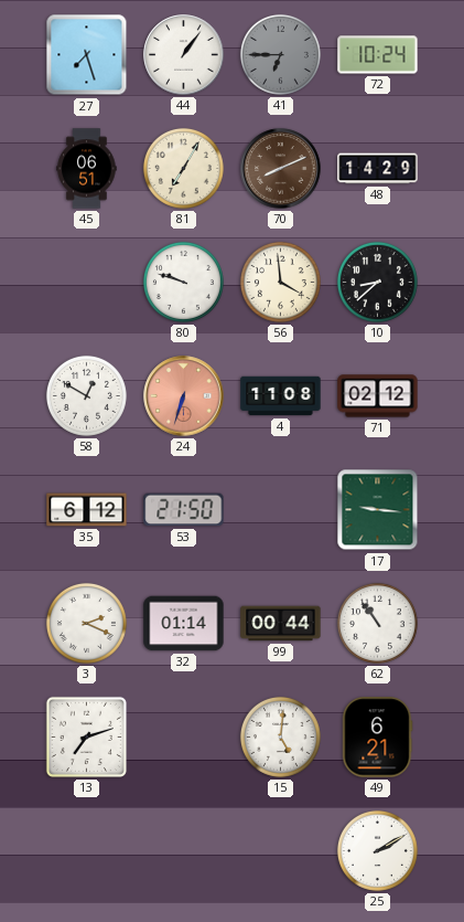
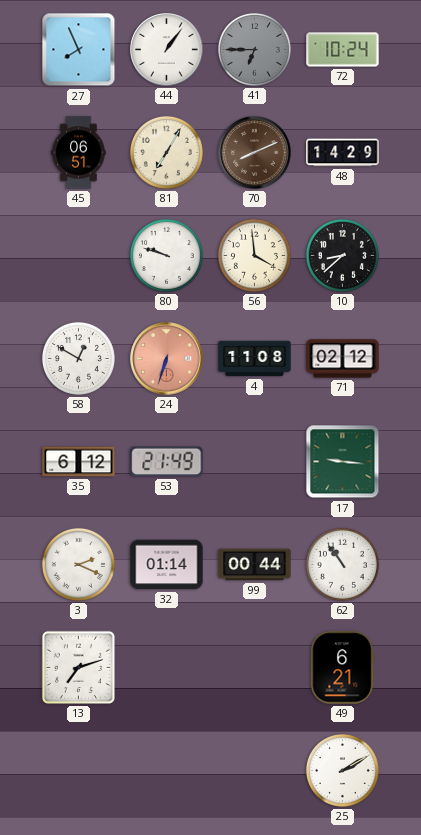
27: 7:27 -> 7:56 (79, 50)
53: 21:50 -> 21:49 (167, 462)
15: 5:01 -> none (280, 736)
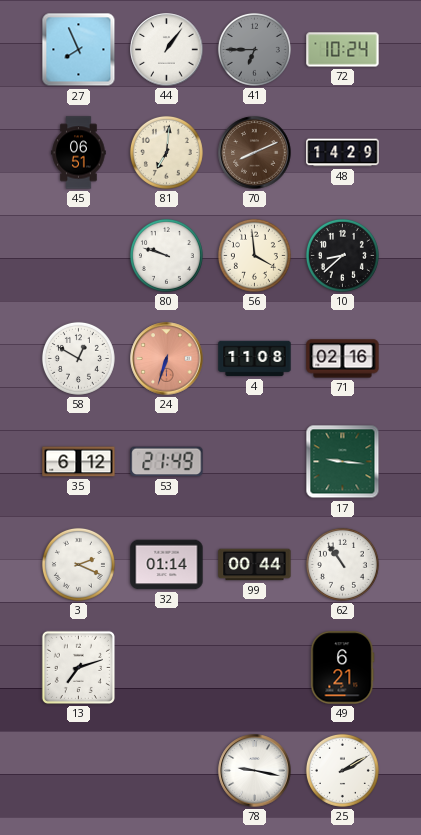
81: 7:05 -> 7:01 (166, 152)
71: 02:12 -> 02:16 (343, 359)
78: none -> 9:17 (255, 771)
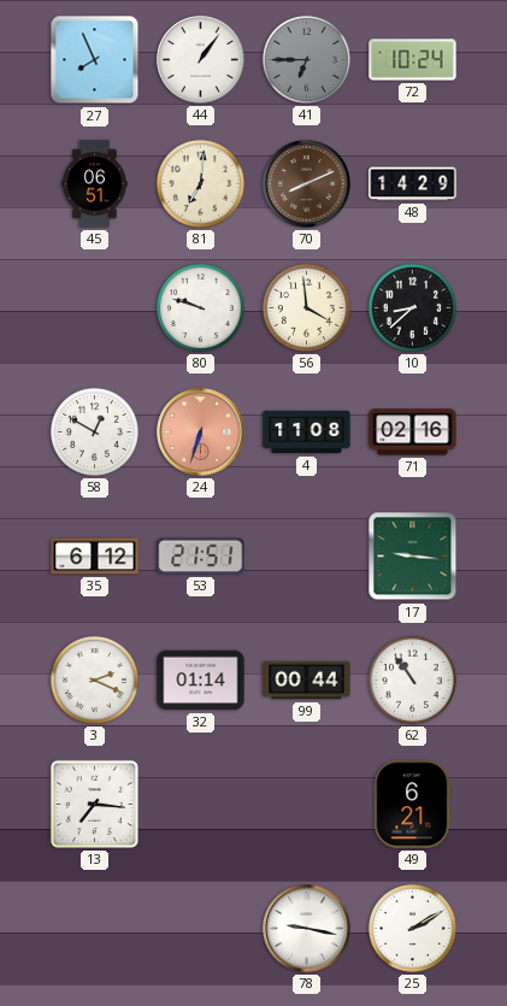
53: 21:49 -> 21:51 (201, 557)
13: 7:12 -> 7:16 (94, 804)
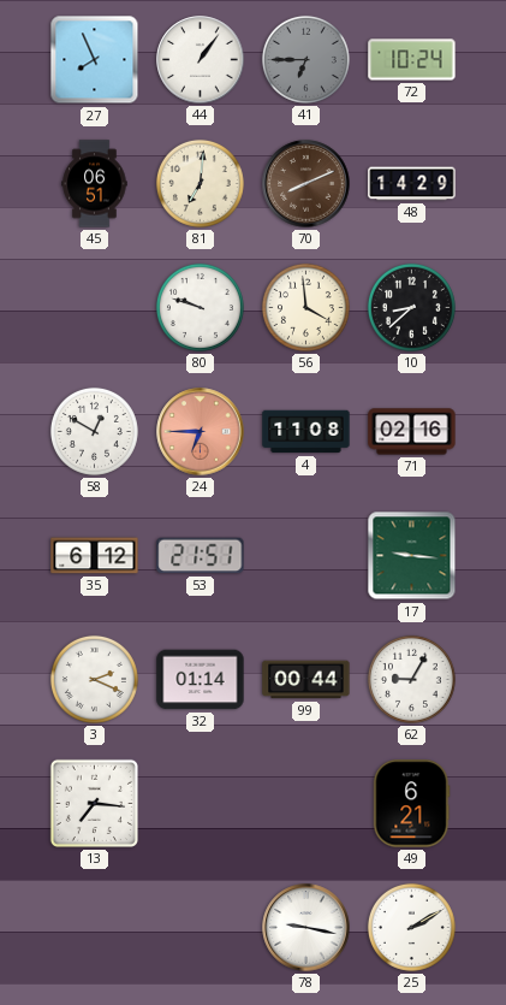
24: 6:33 -> 6:45 (201, 432)
62: 10:54 -> 9:05 (411, 679)
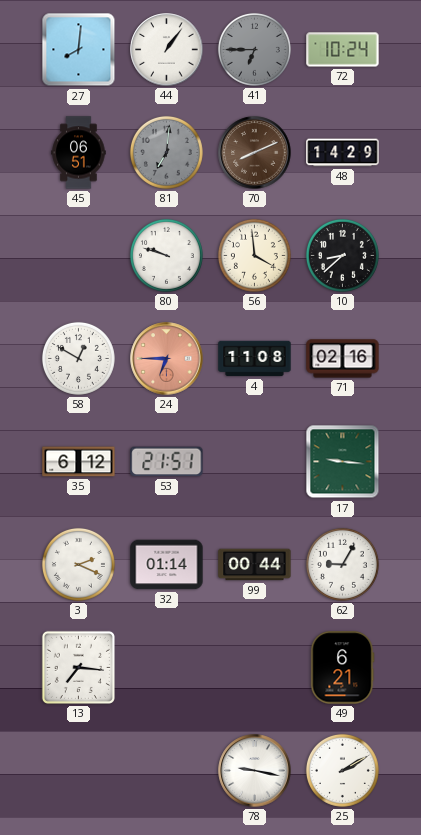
27: 7:56 -> 8:01 (79, 50)
81 dial: cream -> grey (166, 152)
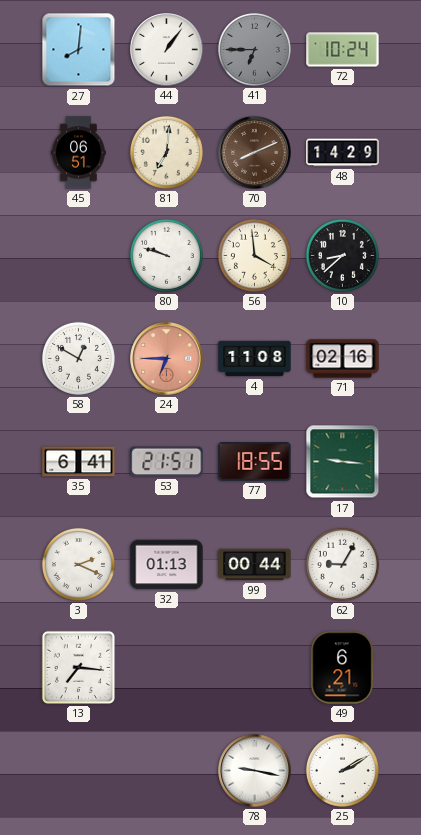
81 dial: grey -> cream (166, 152)
35: 6:12 -> 6:41 (79, 462)
77: none -> 18:55 (255, 462)
32: 01:14 -> 01:13 (167, 565)
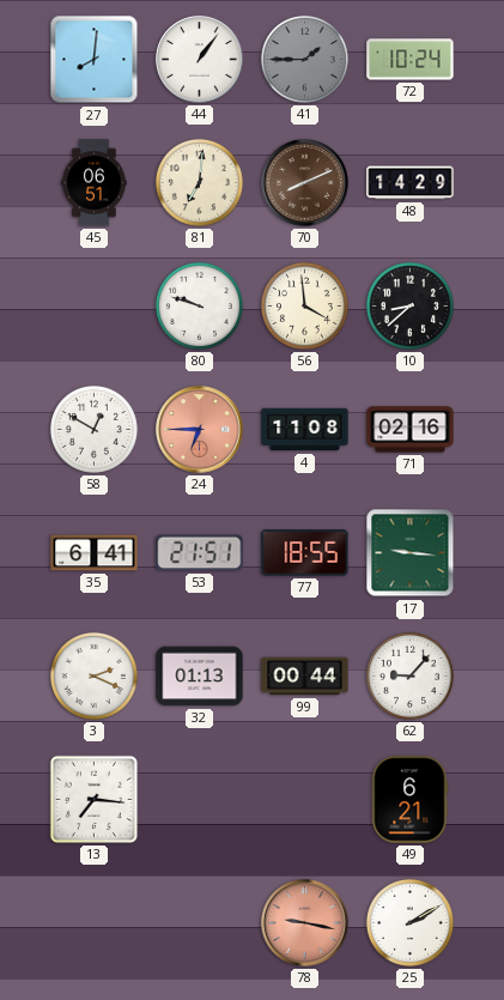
41: 6:45 -> 1:45 (304, 59)
62: 9:05 -> 9:07 (409, 675)
78 dial: white -> salmon (305, 923)
